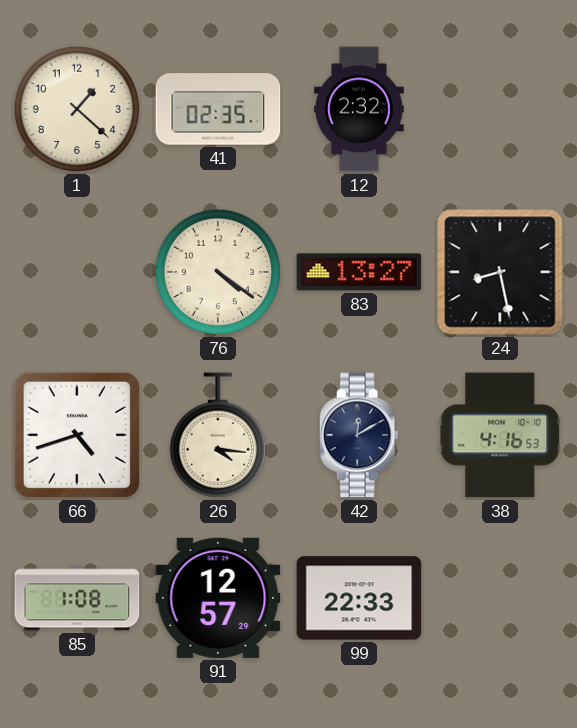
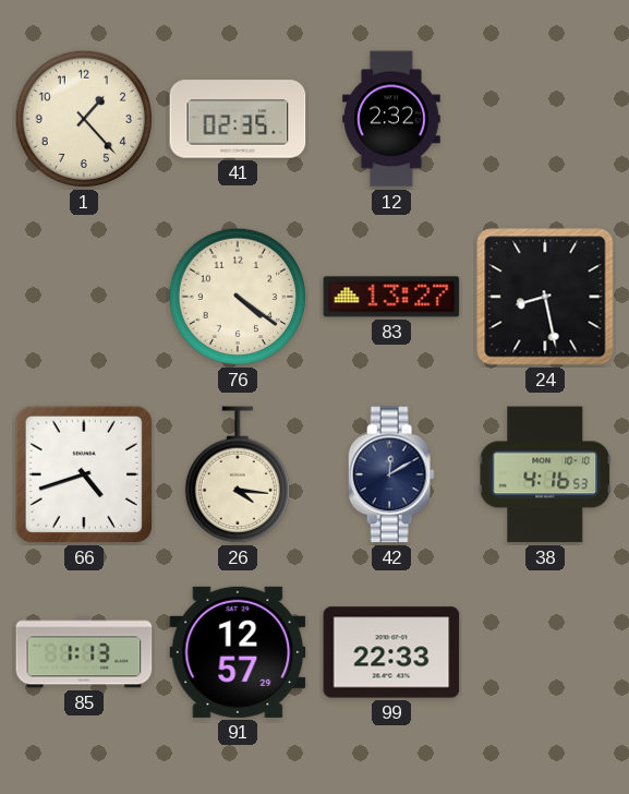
1: 1:22 -> 1:23 (84, 119)
85: 1:08 -> 1:13 (84, 652)
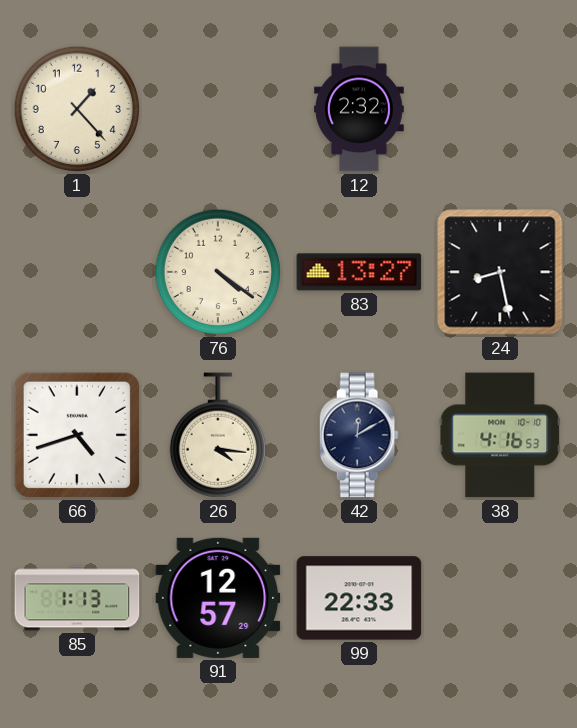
41: 02:35 -> none (238, 119)
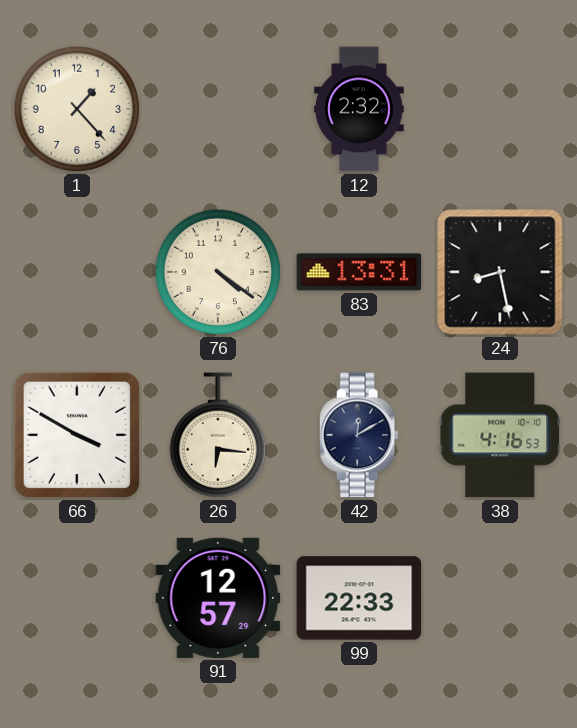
83: 13:27 -> 13:31 (359, 272)
66: 4:42 -> 3:50 (77, 435)
26: 4:16 -> 6:16 (218, 435)
85: 1:13 -> none (77, 598)
